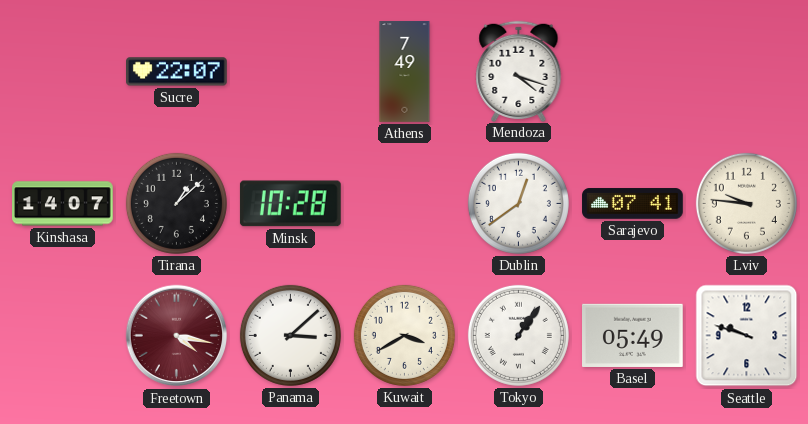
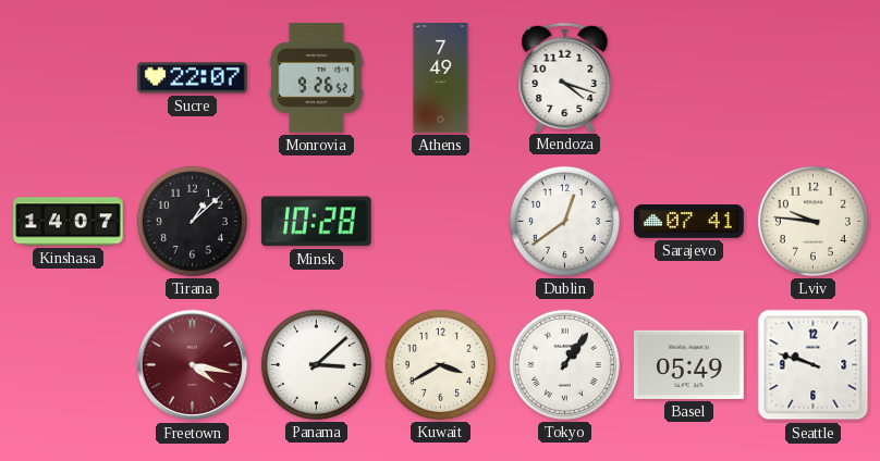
Monrovia: none -> 9:26 (316, 78)
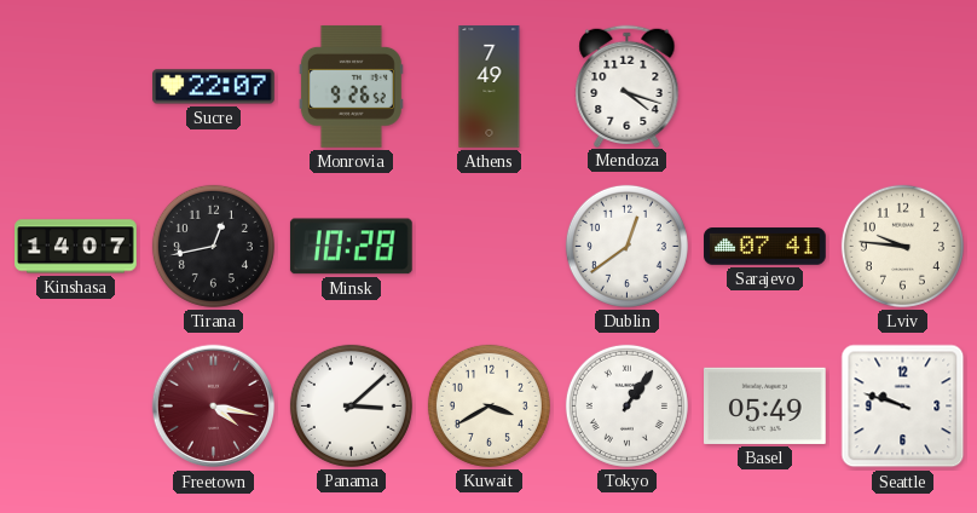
Tirana: 1:08 -> 12:43 (213, 246)
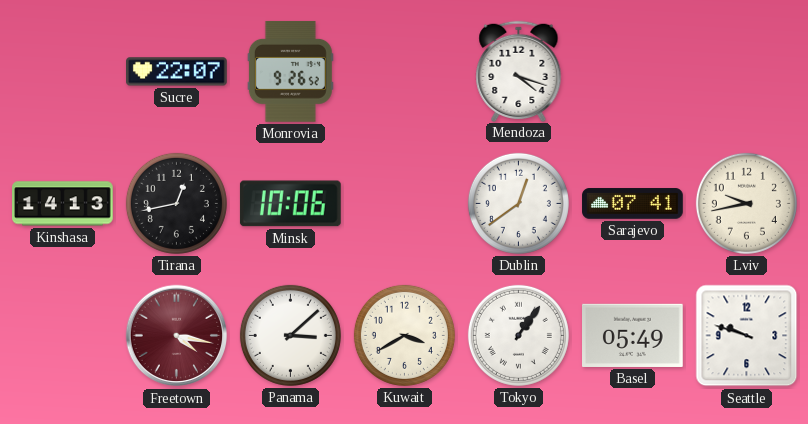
Athens: 7:49 -> none (490, 87)
Kinshasa: 14:07 -> 14:13 (63, 204)
Minsk: 10:28 -> 10:06 (290, 204)
Lviv: 9:46 -> 9:43 (746, 203)
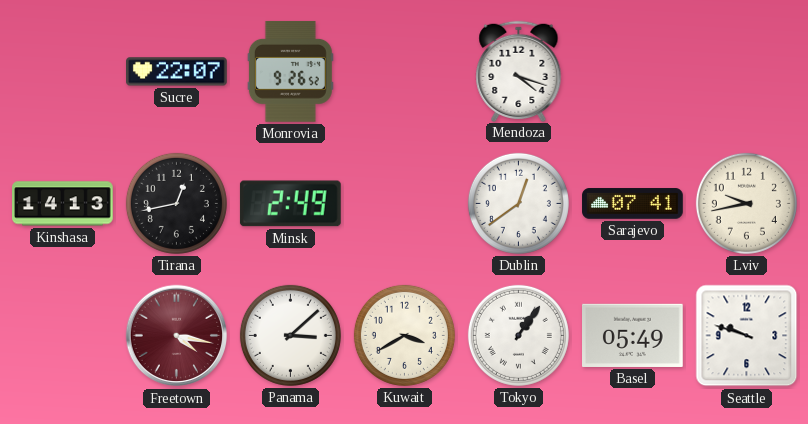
Minsk: 10:06 -> 2:49 (290, 204)
